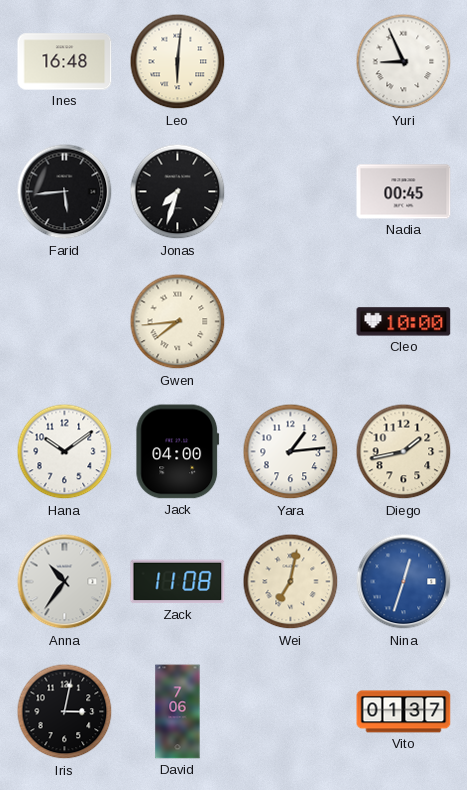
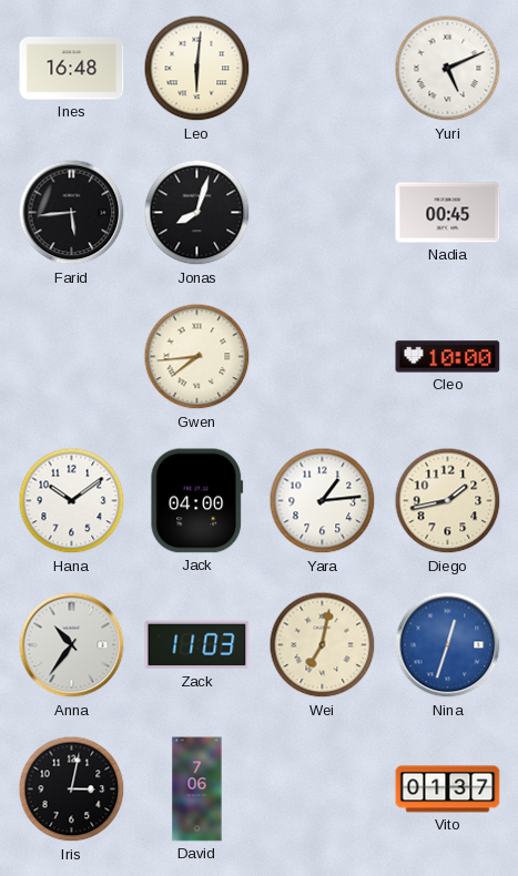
Yuri: 8:56 -> 5:11 (448, 69)
Jonas: 7:33 -> 8:03 (197, 213)
Zack: 11:08 -> 11:03 (197, 645)
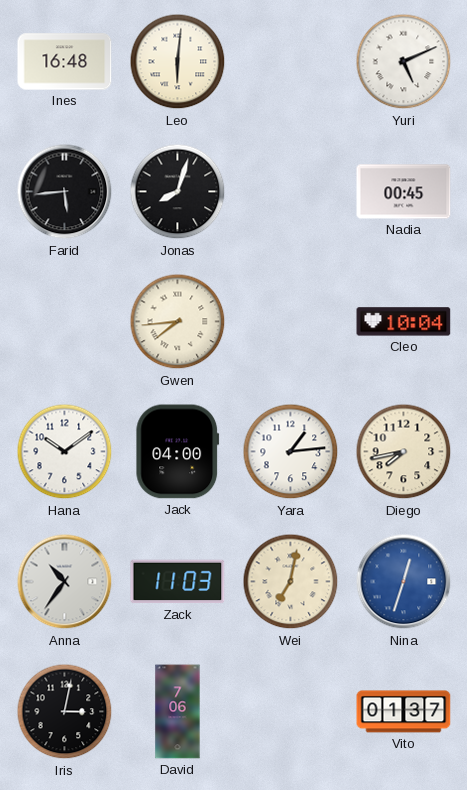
Cleo: 10:00 -> 10:04 (404, 322)
Diego: 1:43 -> 7:43 (404, 452)
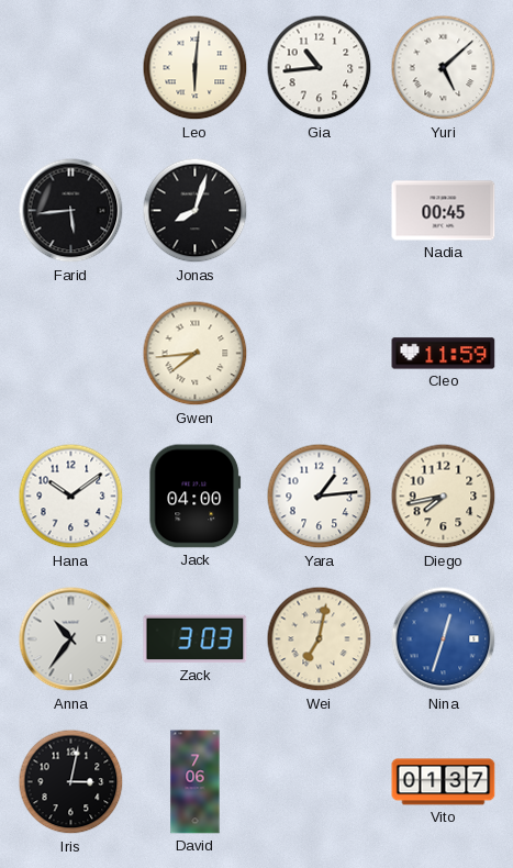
Ines: 16:48 -> none (65, 62)
Gia: none -> 10:44 (320, 68)
Yuri: 5:11 -> 5:08 (444, 68)
Cleo: 10:04 -> 11:59 (444, 354)
Zack: 11:03 -> 3:03 (196, 639)
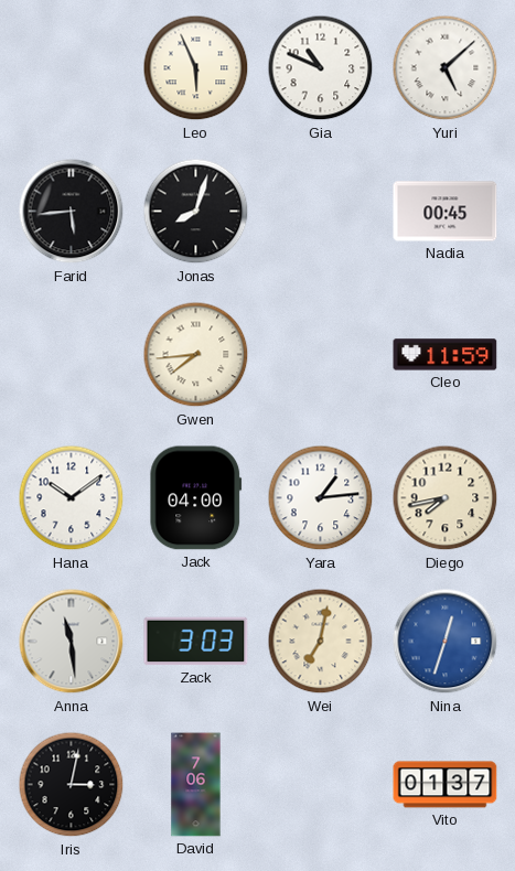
Leo: 6:01 -> 5:56 (196, 68)
Gia: 10:44 -> 10:49 (321, 68)
Anna: 10:36 -> 11:29 (72, 642)
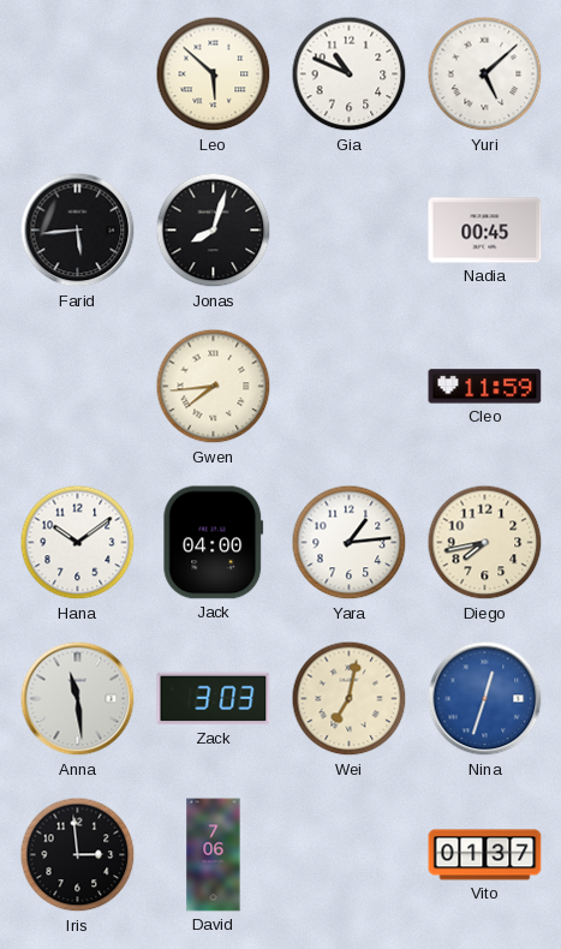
Leo: 5:56 -> 5:52 (214, 74)
Iris: 3:02 -> 2:59 (78, 855)
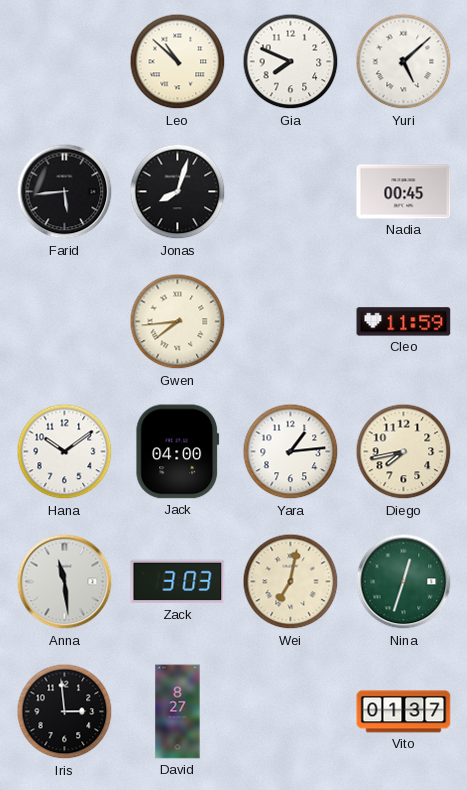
Leo: 5:52 -> 10:52 (178, 62)
Gia: 10:49 -> 7:49 (291, 62)
Nina dial: blue -> green (404, 582)
David: 7:06 -> 8:27 (178, 712)
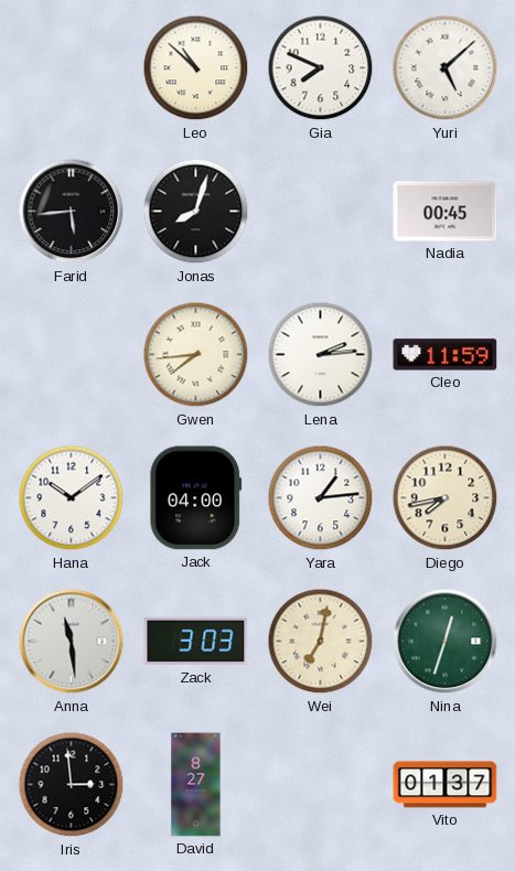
Lena: none -> 2:14 (321, 355)
